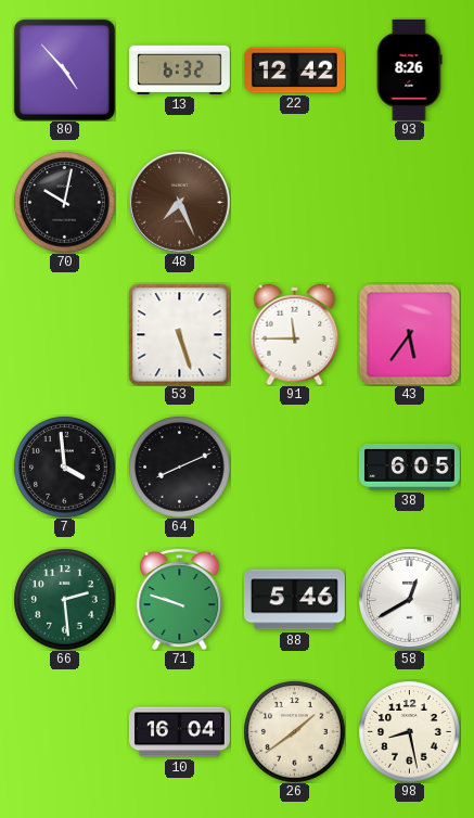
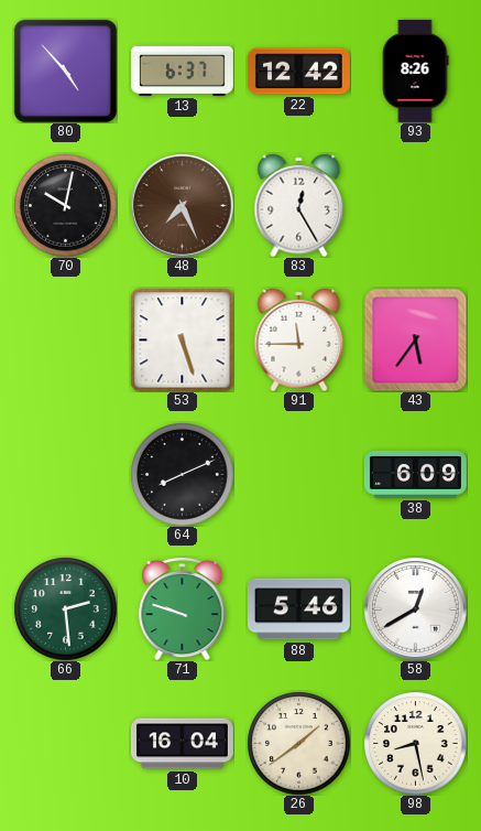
13: 6:32 -> 6:37 (182, 71)
83: none -> 12:25 (299, 205)
7: 3:59 -> none (64, 466)
38: 6:05 -> 6:09 (416, 475)
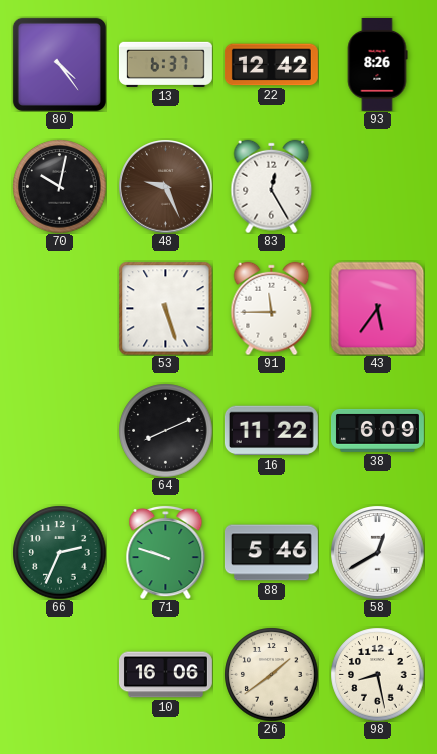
80: 4:53 -> 4:24 (59, 64)
48: 7:26 -> 9:26 (165, 186)
16: none -> 11:22 (271, 431)
66: 2:29 -> 2:34 (59, 552)
10: 16:04 -> 16:06 (165, 675)
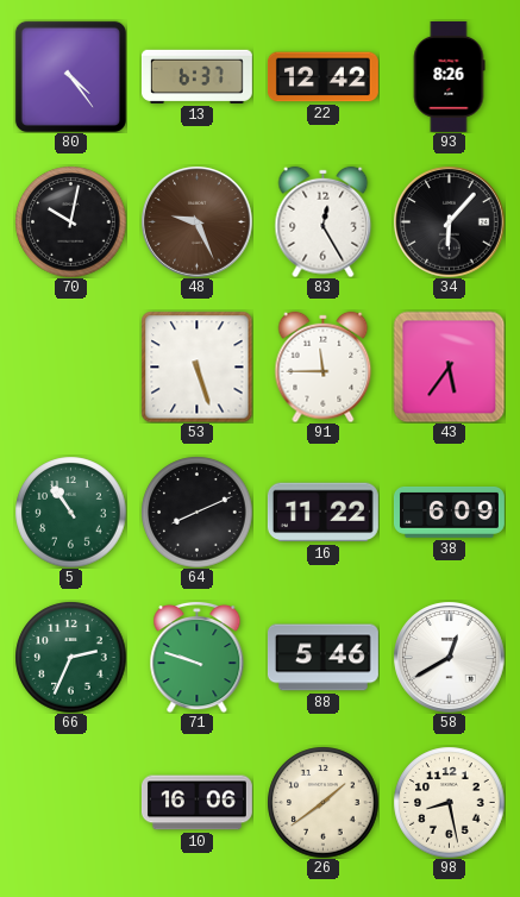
34: none -> 6:07 (449, 221)
5: none -> 10:54 (70, 512)
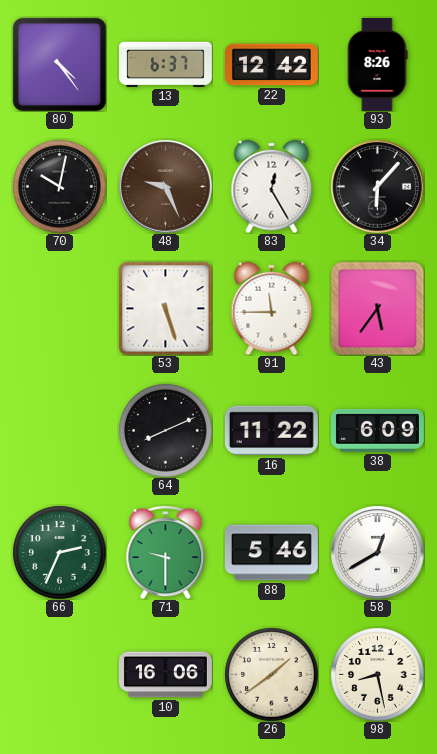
5: 10:54 -> none (70, 512)
71: 9:48 -> 9:30 (166, 552)
